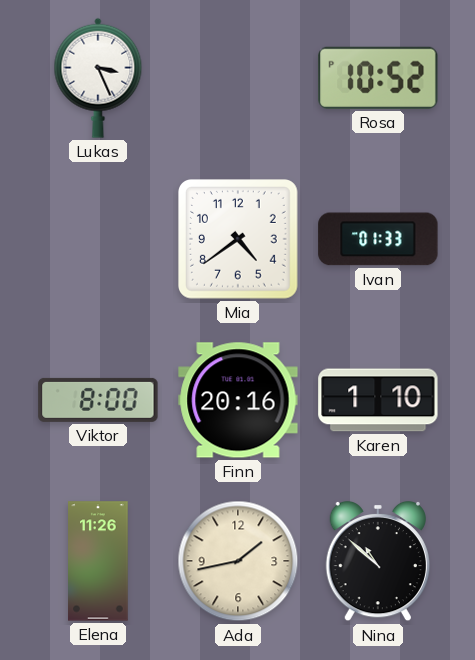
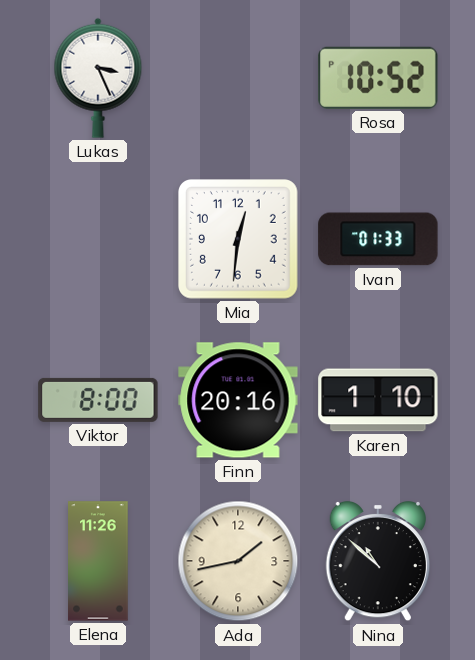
Mia: 4:39 -> 12:31 (239, 240)
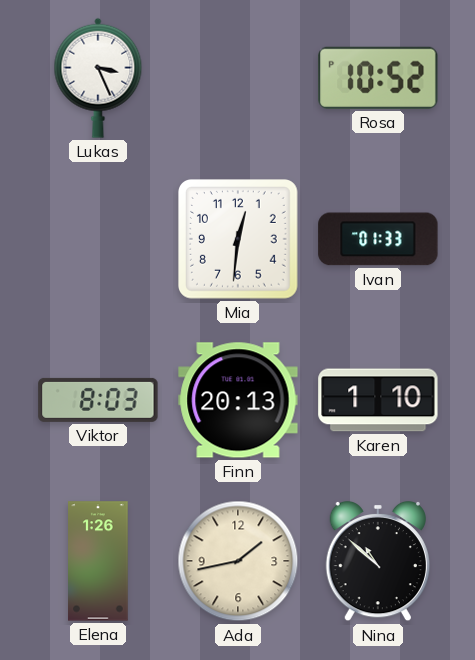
Viktor: 8:00 -> 8:03 (98, 400)
Finn: 20:16 -> 20:13 (238, 400)
Elena: 11:26 -> 1:26 (98, 561)
